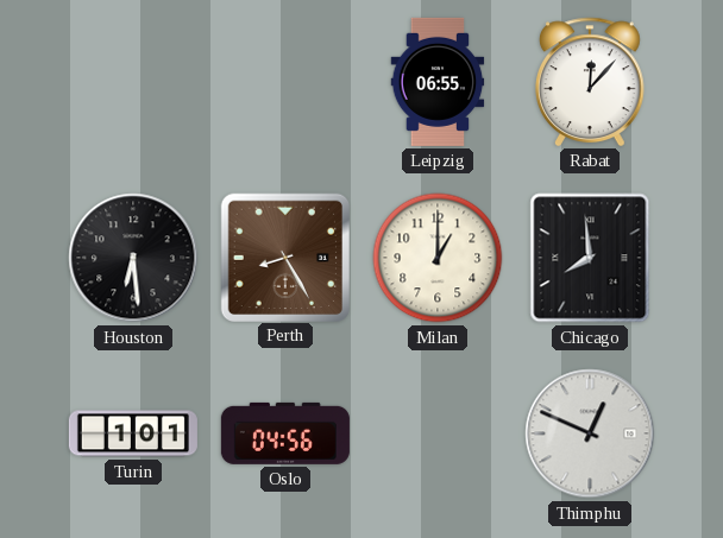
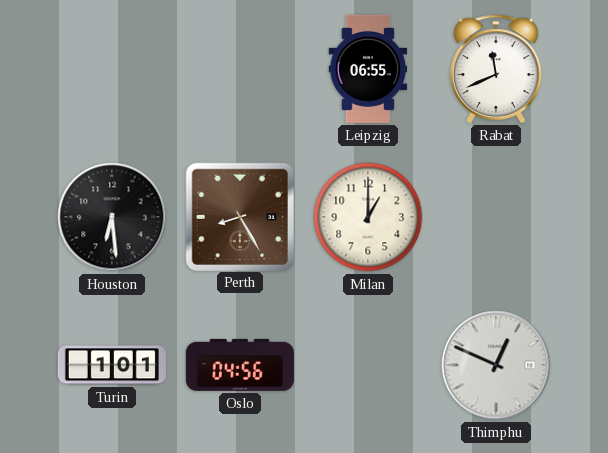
Rabat: 12:07 -> 11:41 (497, 69)
Chicago: 7:59 -> none (590, 258)
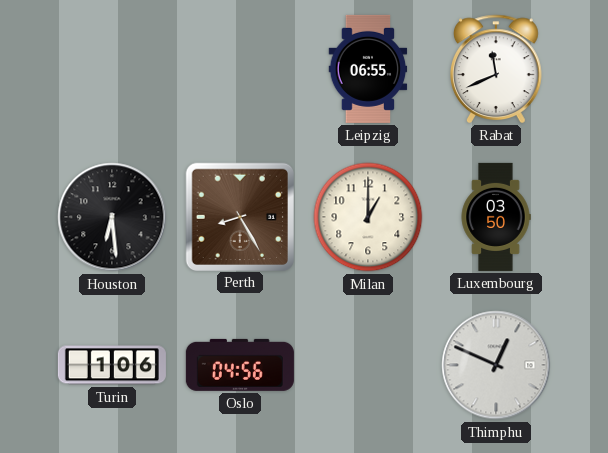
Luxembourg: none -> 03:50 (496, 217)
Turin: 1:01 -> 1:06 (112, 365)
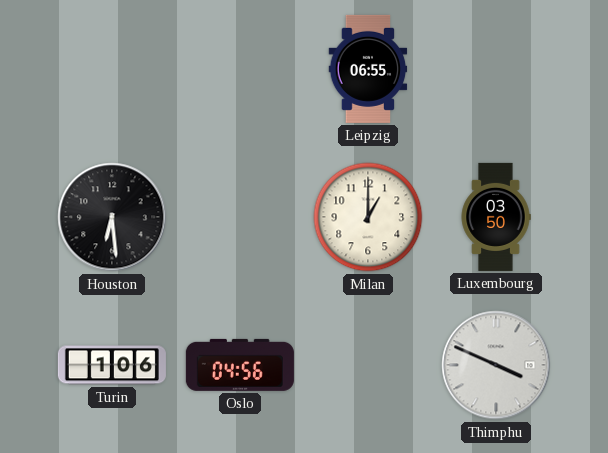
Rabat: 11:41 -> none (497, 69)
Perth: 8:25 -> none (239, 216)
Thimphu: 12:49 -> 3:49 (496, 365)
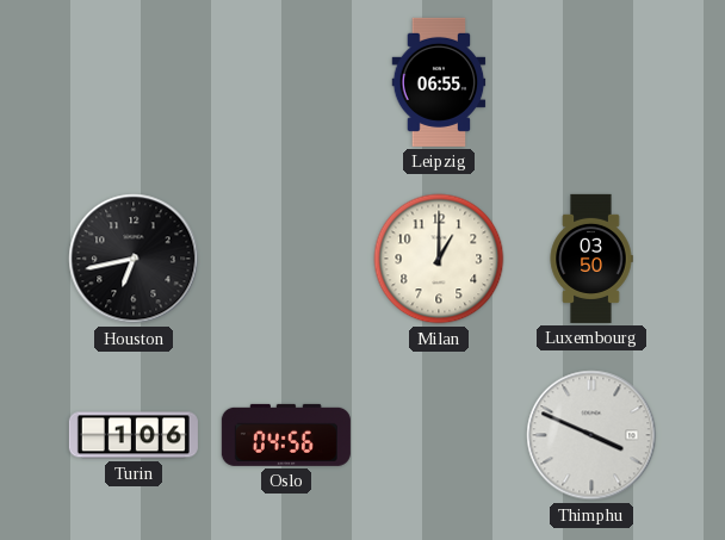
Houston: 6:29 -> 6:43 (134, 259)
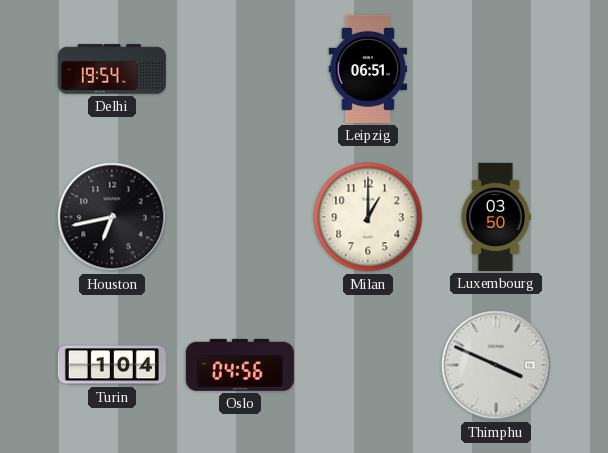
Delhi: none -> 19:54 (112, 69)
Leipzig: 06:55 -> 06:51 (368, 69)
Turin: 1:06 -> 1:04 (112, 365)
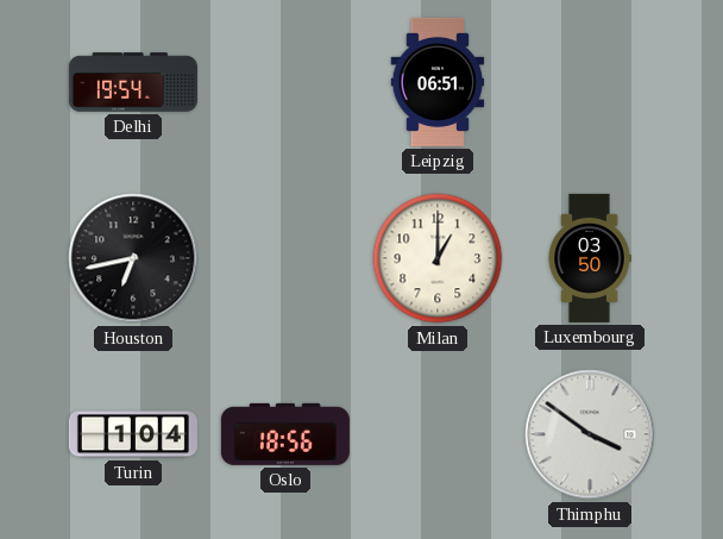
Oslo: 04:56 -> 18:56 (285, 434)
Thimphu: 3:49 -> 3:51 (590, 434)
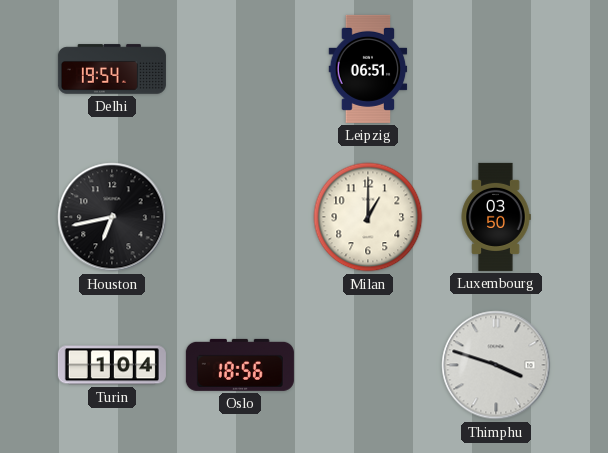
Thimphu: 3:51 -> 3:48 (496, 365)
